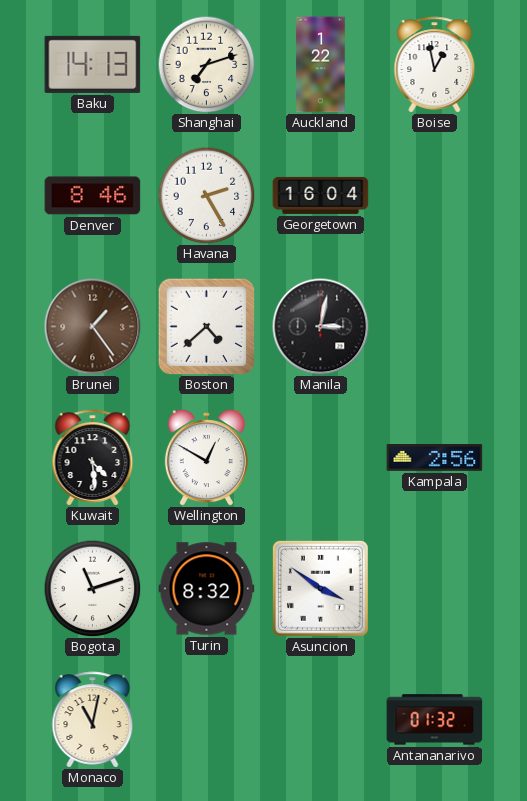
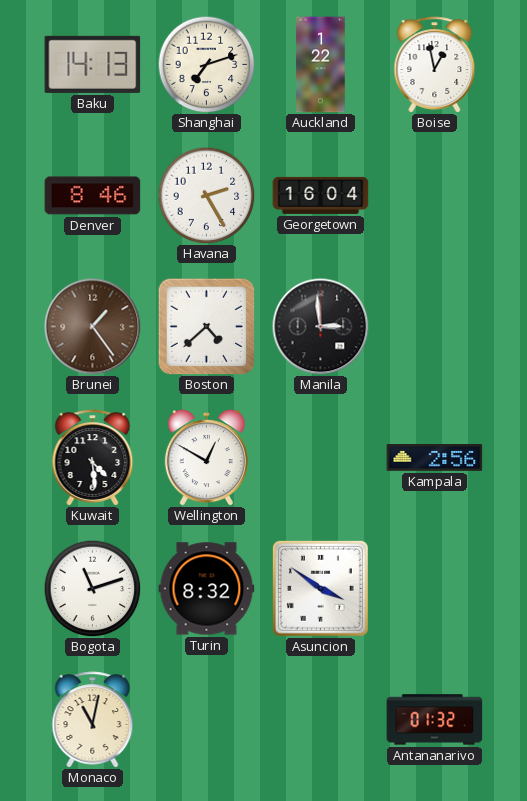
Manila: 3:02 -> 2:59 (321, 327)
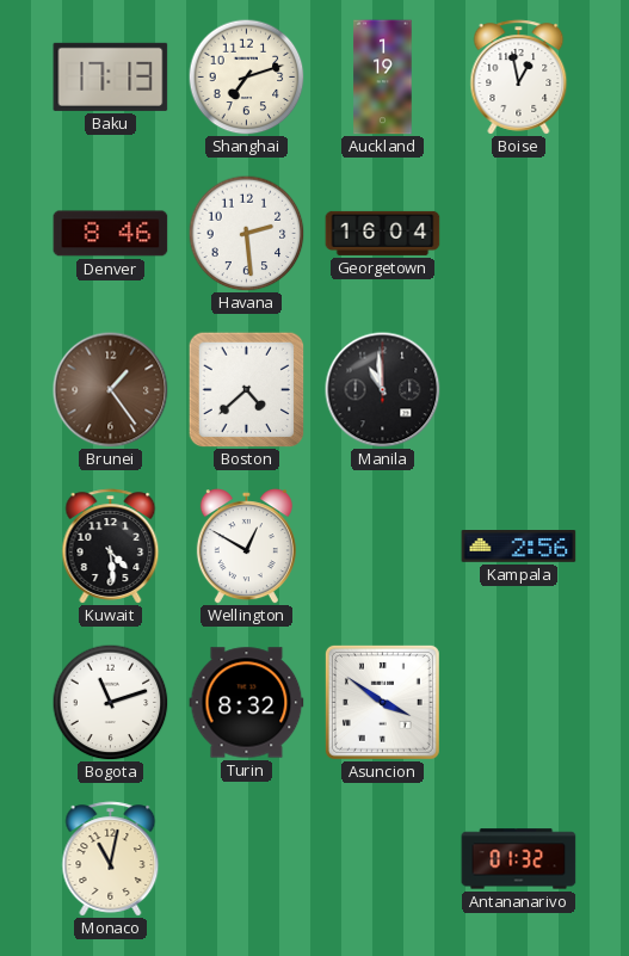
Baku: 14:13 -> 17:13 (111, 76)
Auckland: 1:22 -> 1:19 (383, 78)
Havana: 2:25 -> 2:29 (246, 233)
Manila: 2:59 -> 10:59 (383, 390)
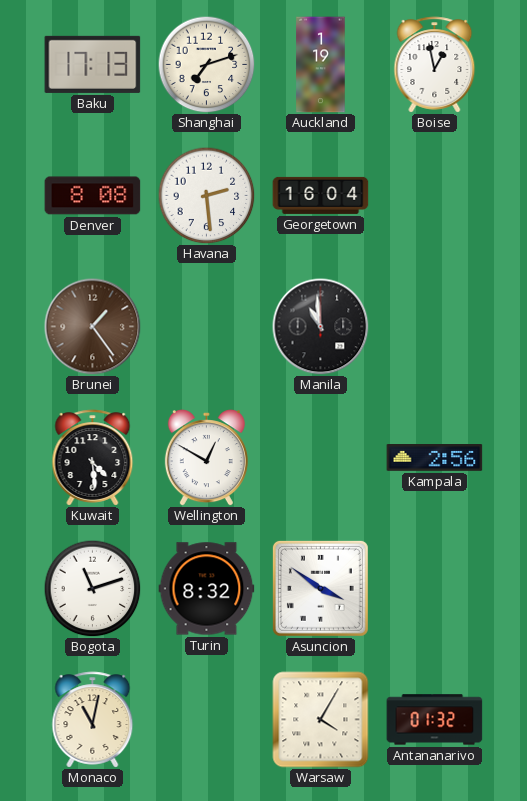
Denver: 8:46 -> 8:08 (93, 196)
Boston: 4:38 -> none (246, 389)
Warsaw: none -> 4:05 (321, 720)
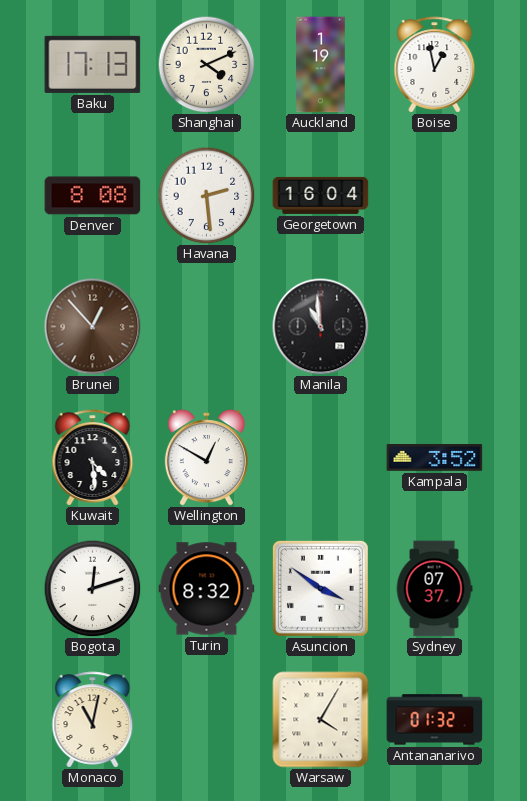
Shanghai: 7:12 -> 4:11 (206, 64)
Brunei: 1:24 -> 12:53 (93, 327)
Kampala: 2:56 -> 3:52 (435, 458)
Bogota: 11:12 -> 12:12 (92, 588)
Sydney: none -> 07:37 (434, 589)
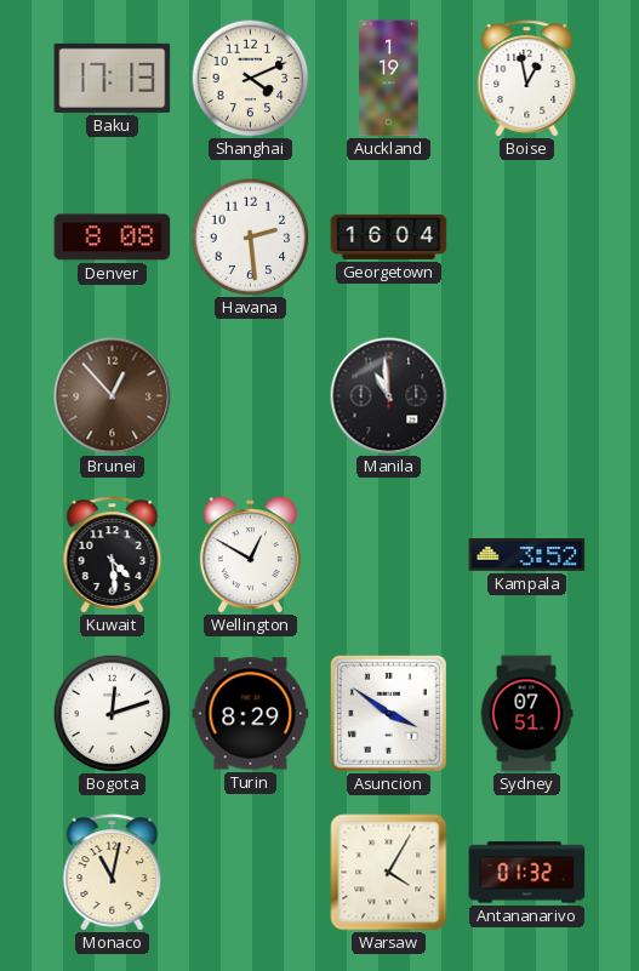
Turin: 8:32 -> 8:29 (251, 714)
Sydney: 07:37 -> 07:51 (526, 714)
